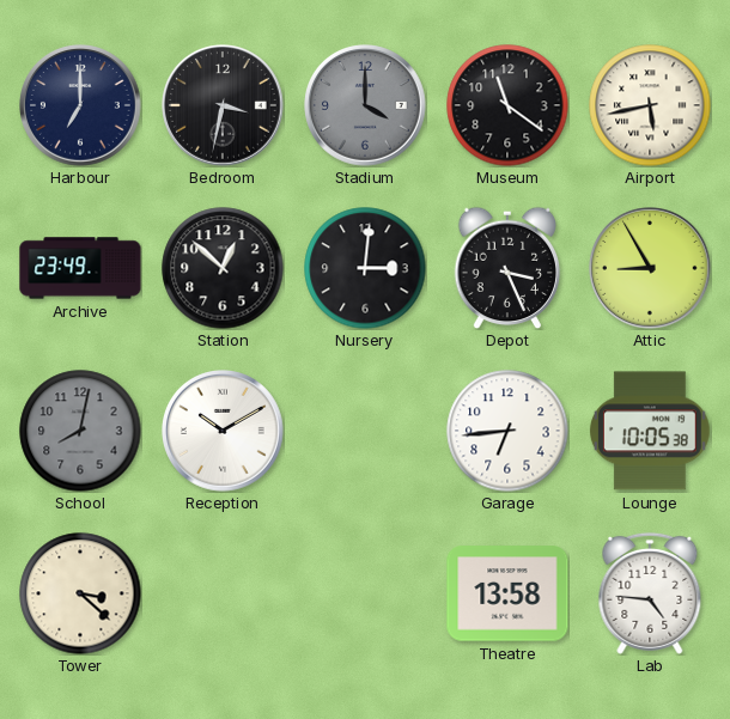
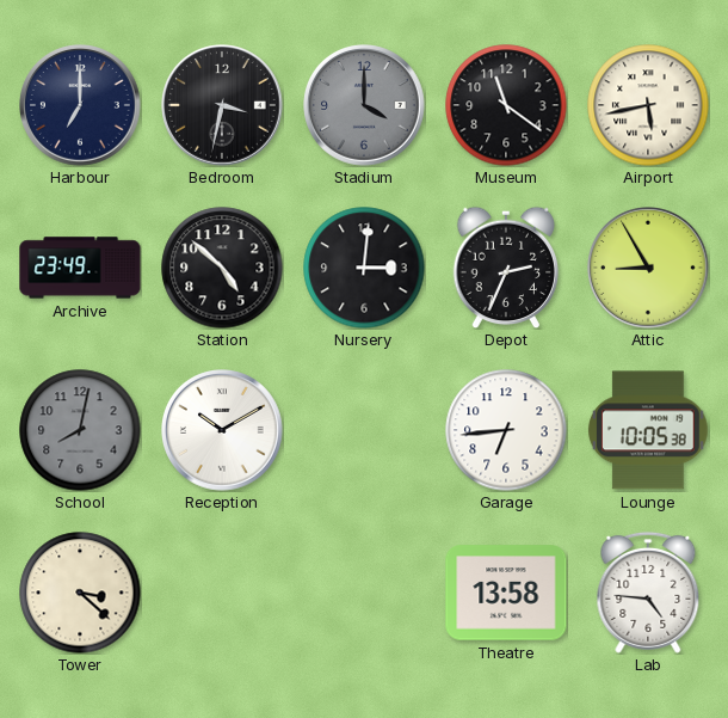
Station: 12:52 -> 4:52 (222, 268)
Depot: 3:26 -> 2:34 (506, 268)
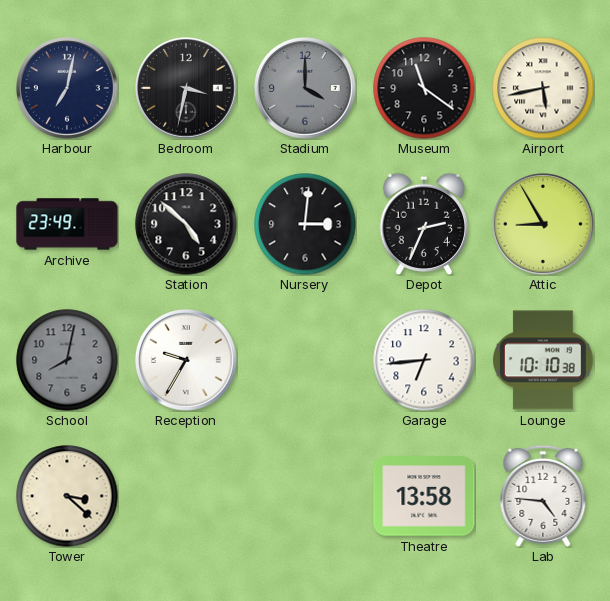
Harbour: 7:00 -> 7:02 (68, 89)
Reception: 10:10 -> 9:35 (187, 361)
Lounge: 10:05 -> 10:10 (544, 360)
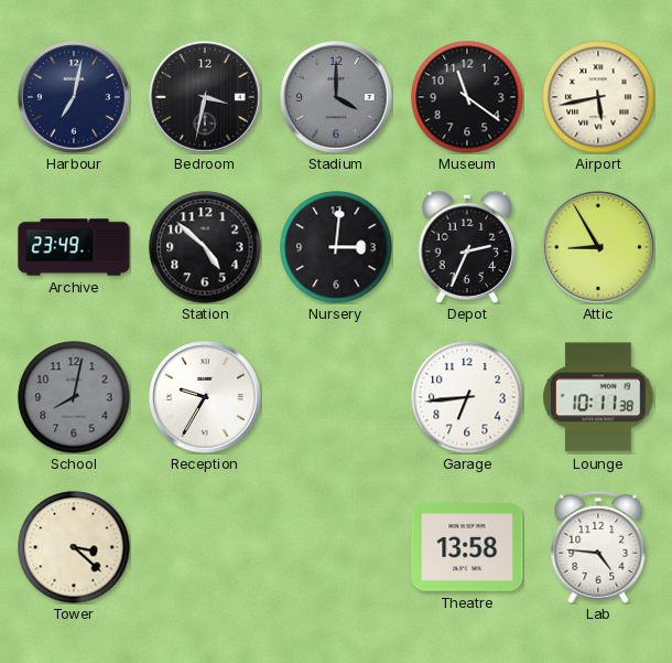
Lounge: 10:10 -> 10:11 (599, 397)
